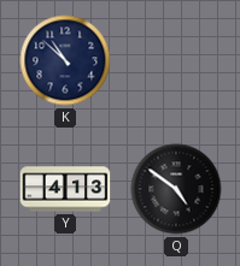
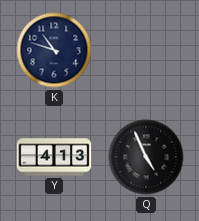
K: 10:52 -> 10:48 (54, 50)
Q: 4:51 -> 4:56 (146, 157)
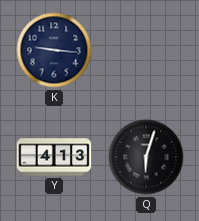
K: 10:48 -> 9:16 (54, 50)
Q: 4:56 -> 6:03 (146, 157)
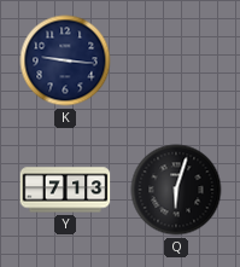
Y: 4:13 -> 7:13 (65, 190)
